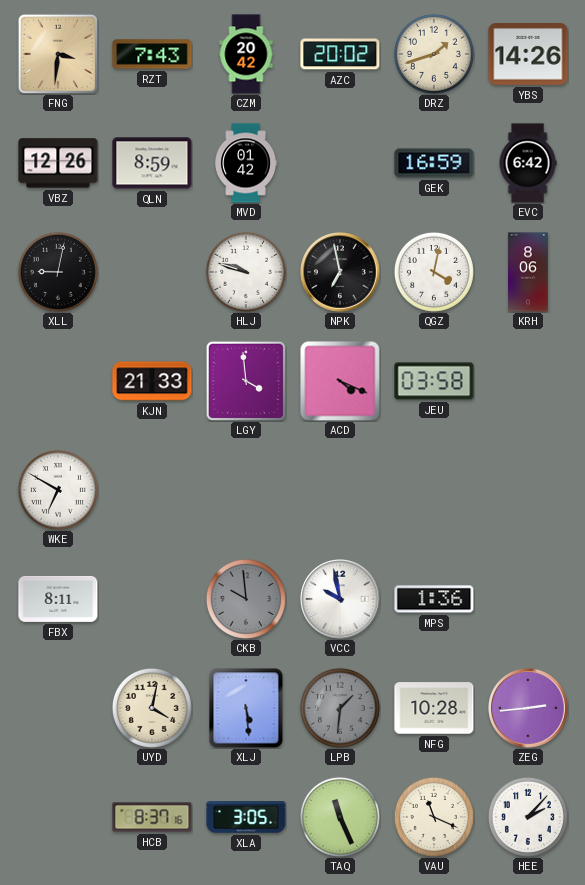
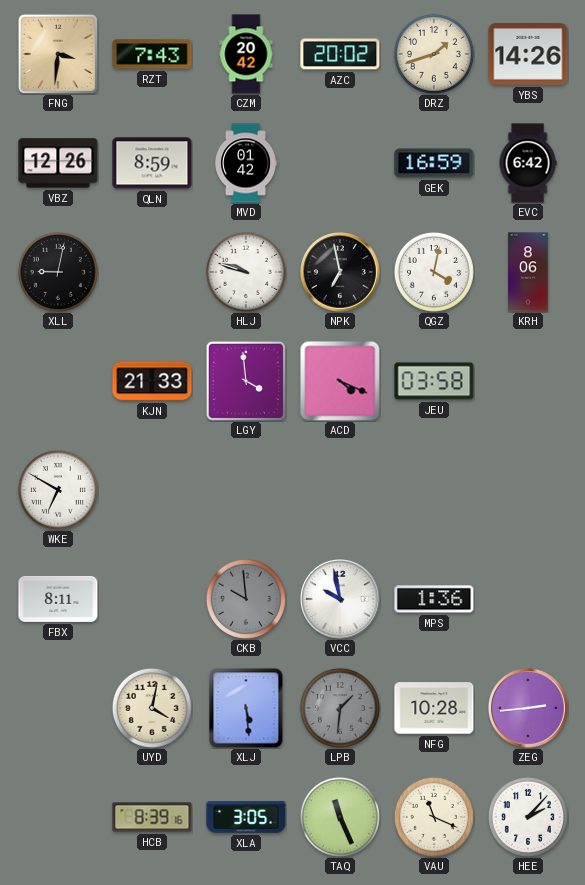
HCB: 8:37 -> 8:39 (152, 817)
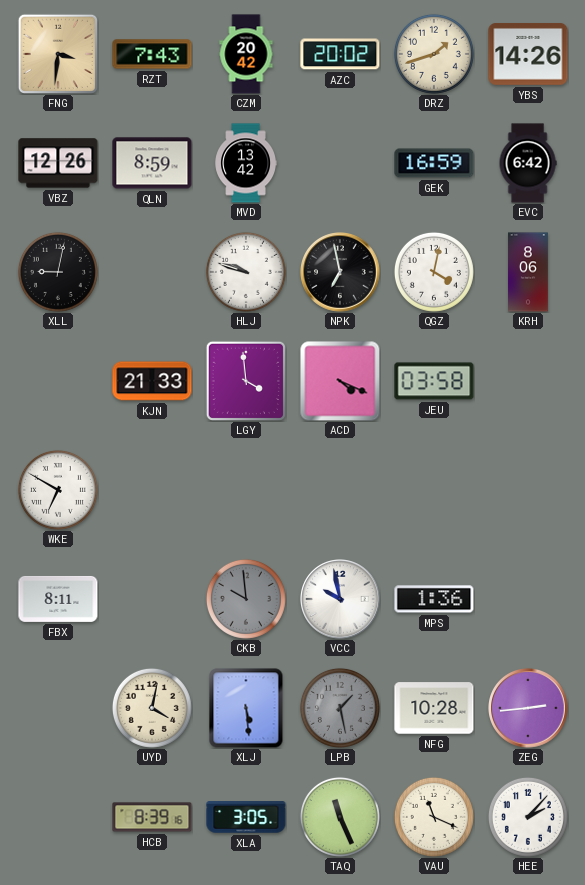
MVD: 01:42 -> 13:42 (245, 163)
LPB: 1:31 -> 1:28 (340, 708)
